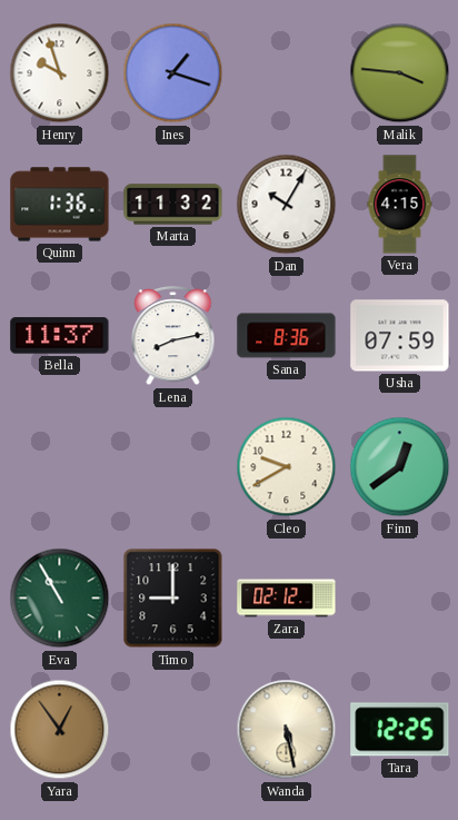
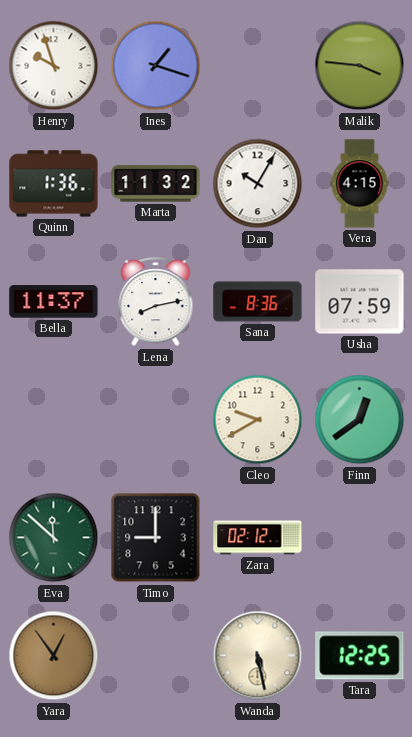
Eva: 10:55 -> 11:52 (54, 538)
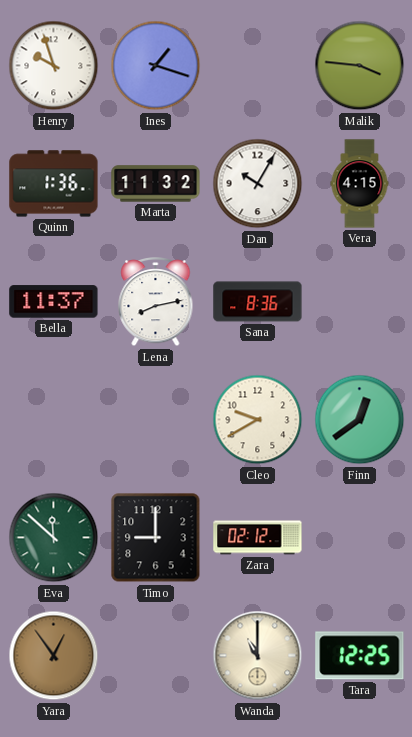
Usha: 07:59 -> none (360, 302)
Wanda: 5:28 -> 11:00 (258, 656)
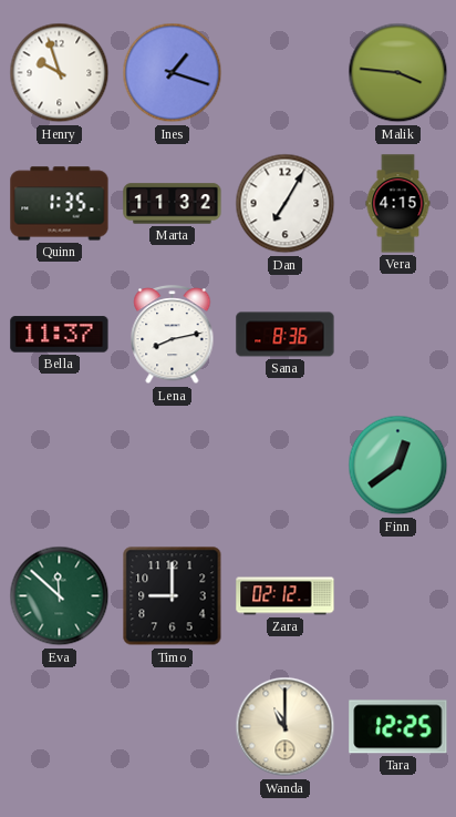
Quinn: 1:36 -> 1:35 (60, 204)
Dan: 10:05 -> 7:05 (286, 204)
Cleo: 9:40 -> none (258, 420)
Yara: 12:54 -> none (54, 656)
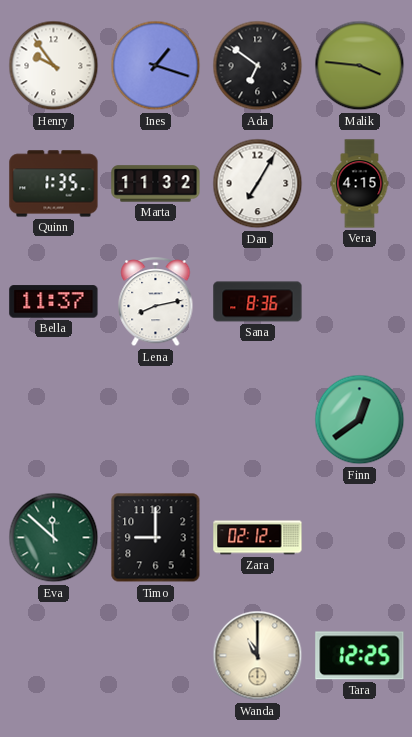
Henry: 9:57 -> 9:54 (54, 66)
Ada: none -> 6:51 (258, 66)
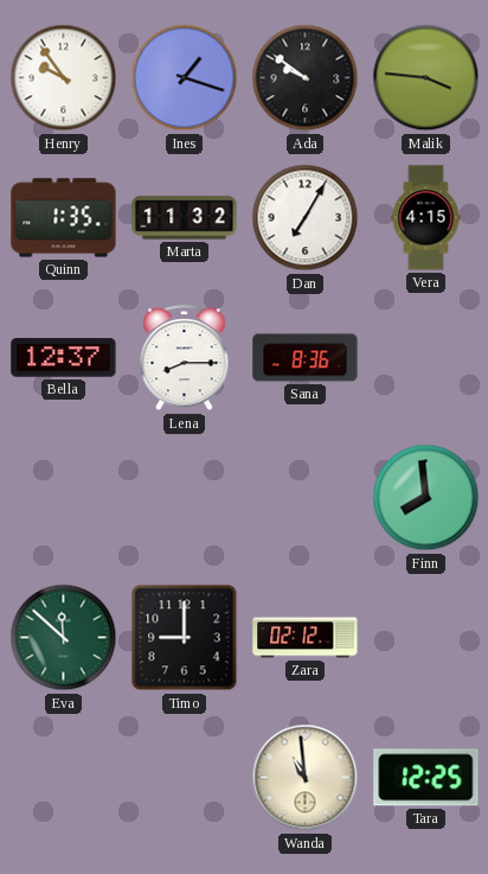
Ada: 6:51 -> 9:51 (306, 78)
Bella: 11:37 -> 12:37 (64, 358)
Lena: 8:13 -> 8:15 (185, 359)
Finn: 12:39 -> 7:59 (426, 498)
Wanda: 11:00 -> 10:59 (306, 778)
